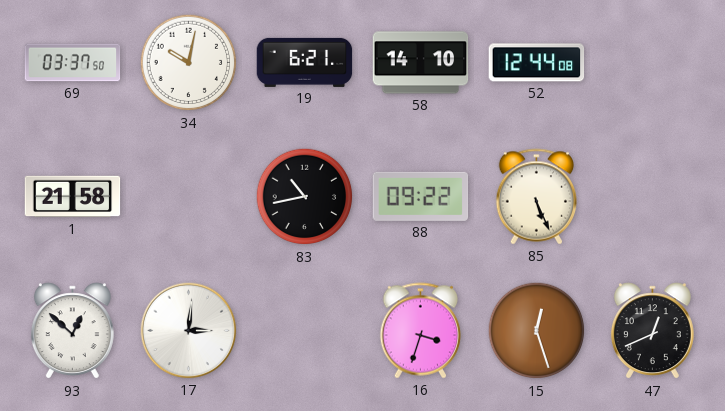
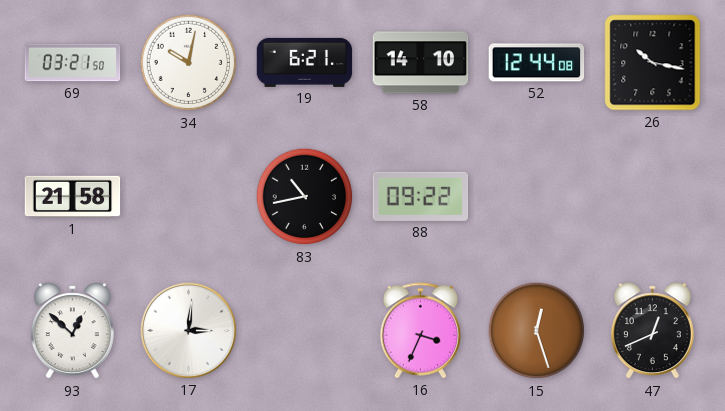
69: 03:37 -> 03:21 (73, 63)
26: none -> 10:17 (653, 63)
85: 5:26 -> none (537, 197)
16: 3:33 -> 3:34 (421, 331)
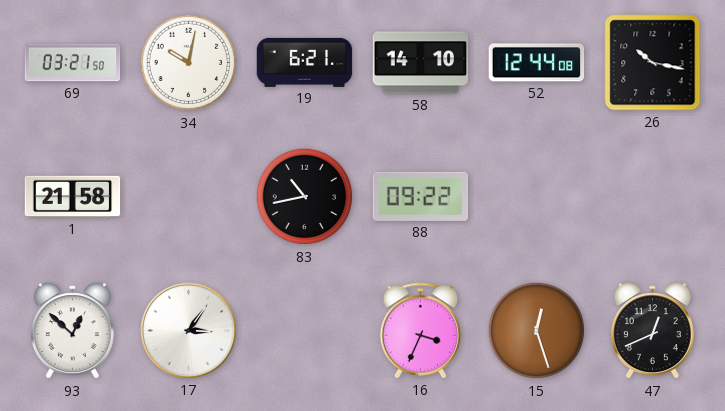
17: 3:01 -> 3:06 (189, 331)
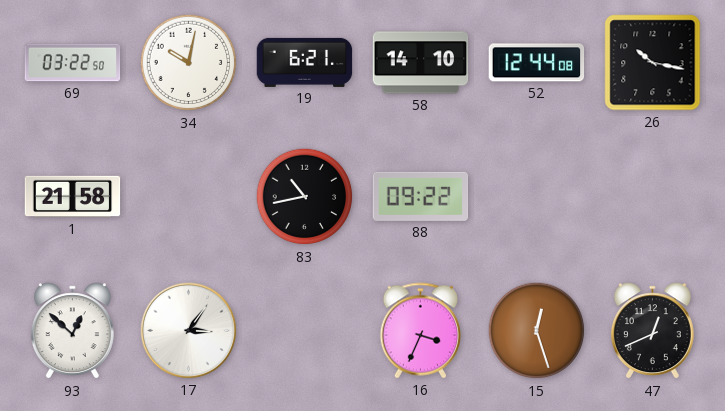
69: 03:21 -> 03:22 (73, 63)
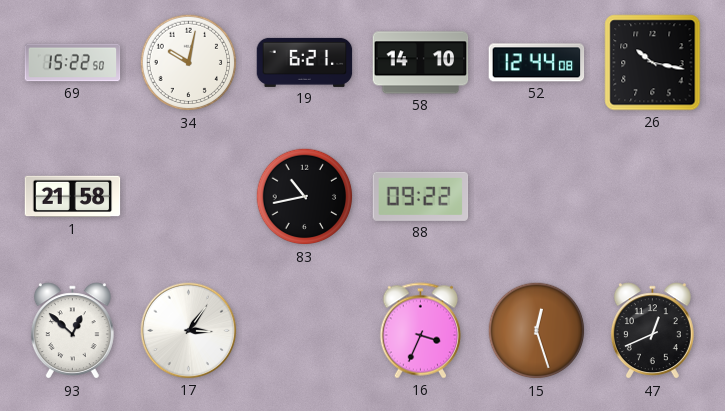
69: 03:22 -> 15:22 (73, 63)
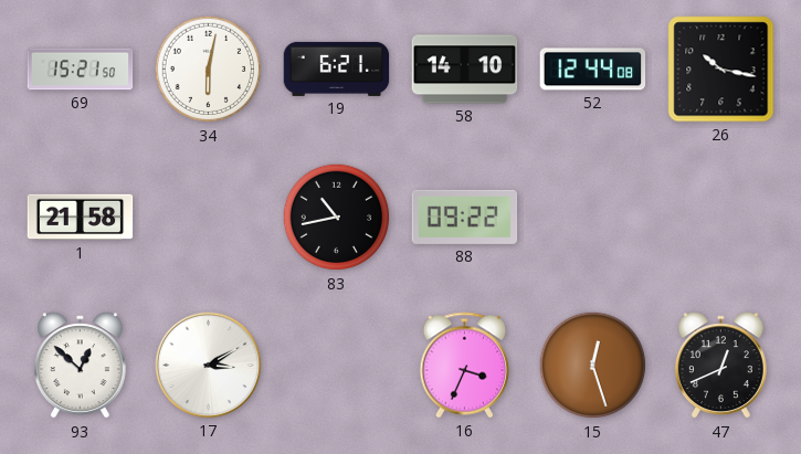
69: 15:22 -> 15:21 (81, 70)
34: 10:02 -> 6:02 (209, 70)
17: 3:06 -> 3:10 (209, 366)
